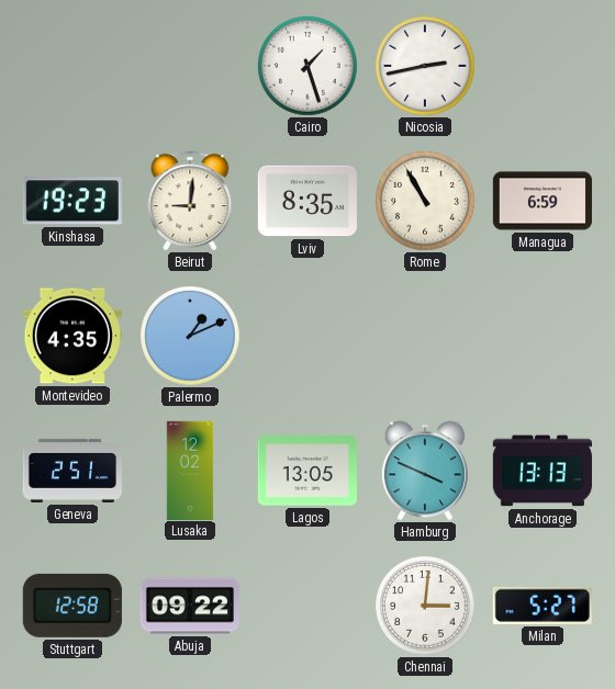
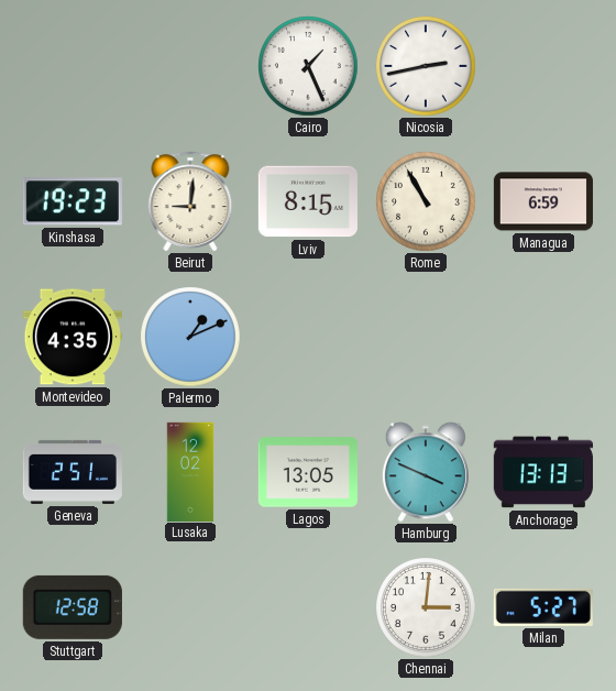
Cairo: 1:27 -> 1:26 (308, 66)
Lviv: 8:35 -> 8:15 (308, 201)
Abuja: 09:22 -> none (189, 606)
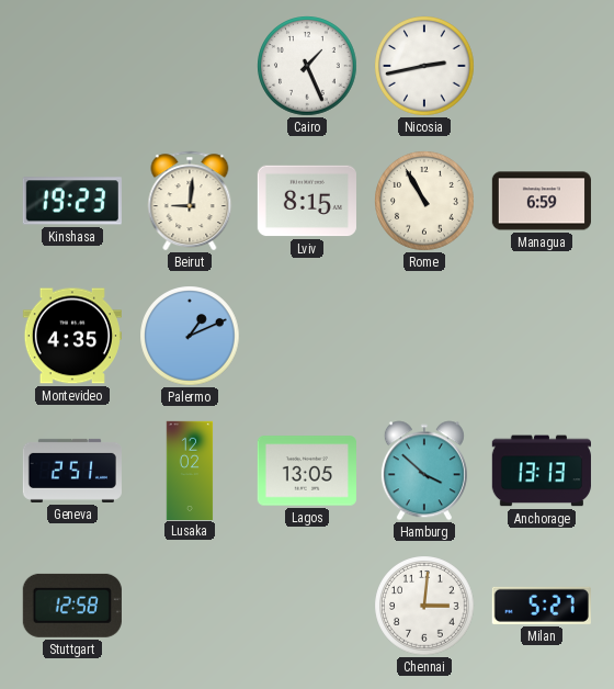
Hamburg: 3:49 -> 3:52 (424, 471)
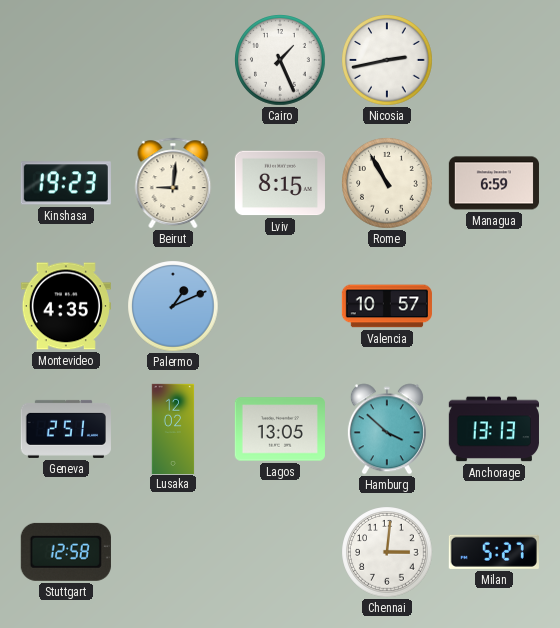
Valencia: none -> 10:57 (387, 306)
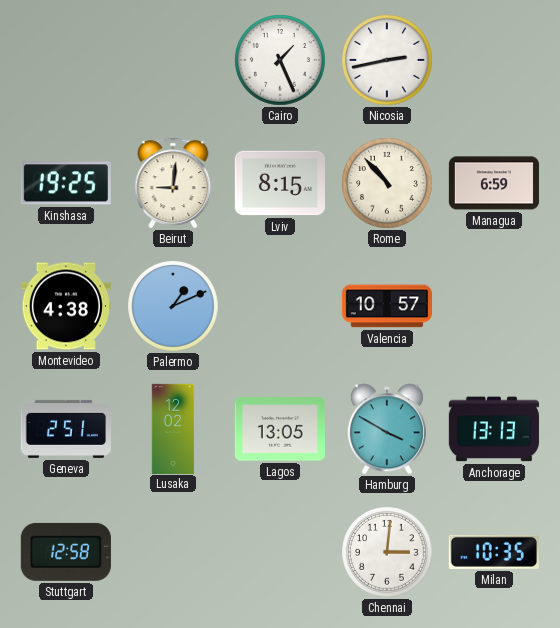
Kinshasa: 19:23 -> 19:25 (66, 183)
Rome: 10:55 -> 10:53 (387, 183)
Montevideo: 4:35 -> 4:38 (66, 306)
Hamburg: 3:52 -> 3:50 (387, 429)
Milan: 5:27 -> 10:35 (494, 552)
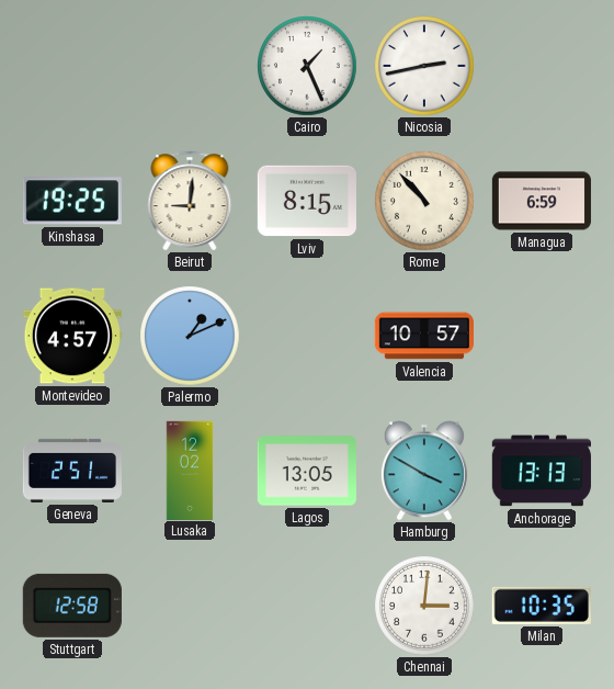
Montevideo: 4:38 -> 4:57 (72, 336)
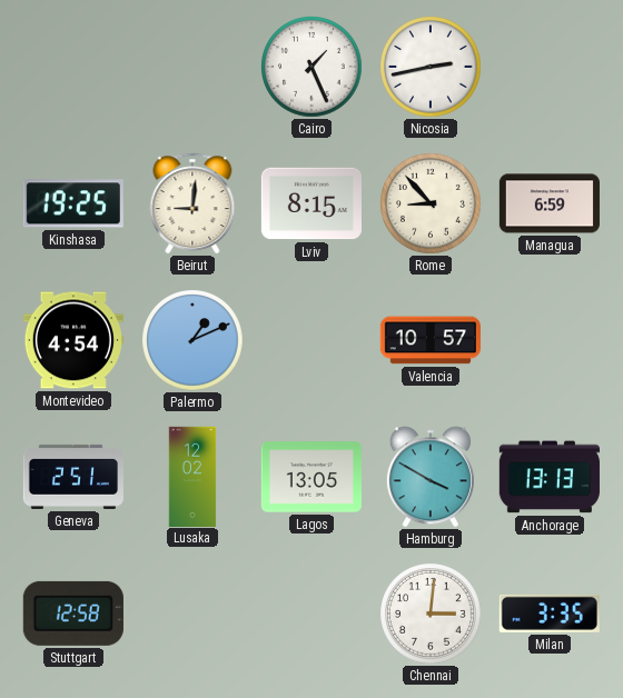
Rome: 10:53 -> 8:53 (431, 203)
Montevideo: 4:57 -> 4:54 (73, 340)
Milan: 10:35 -> 3:35 (550, 614)
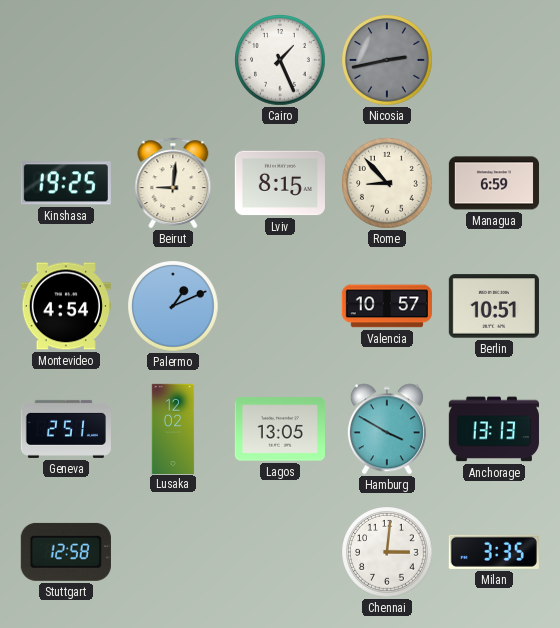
Nicosia dial: white -> grey (387, 60)
Berlin: none -> 10:51 (494, 306)
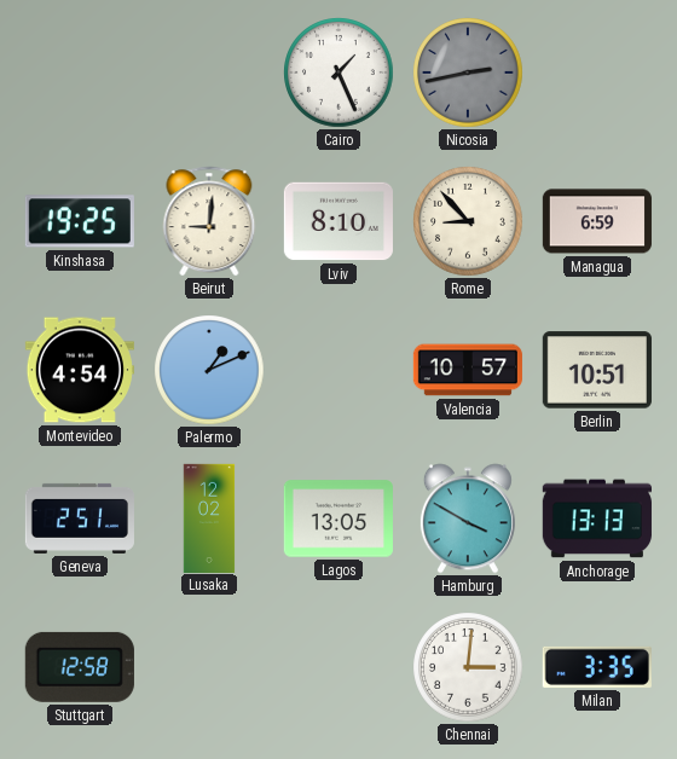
Lviv: 8:15 -> 8:10 (338, 221)
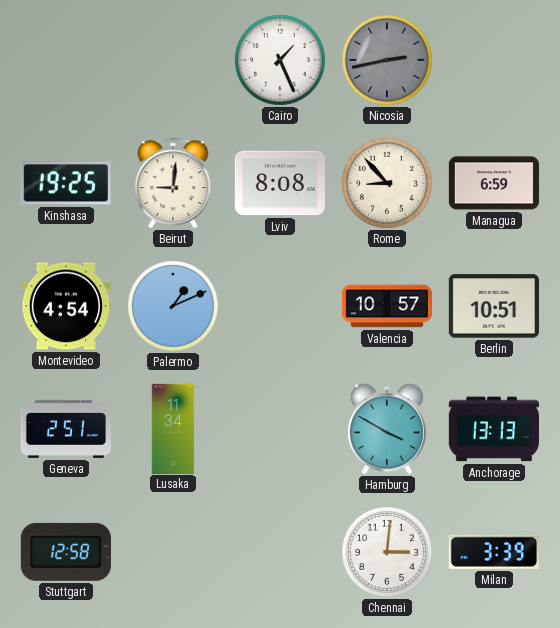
Lviv: 8:10 -> 8:08 (280, 183)
Lusaka: 12:02 -> 11:34 (173, 428)
Lagos: 13:05 -> none (338, 518)
Milan: 3:35 -> 3:39 (494, 552)
